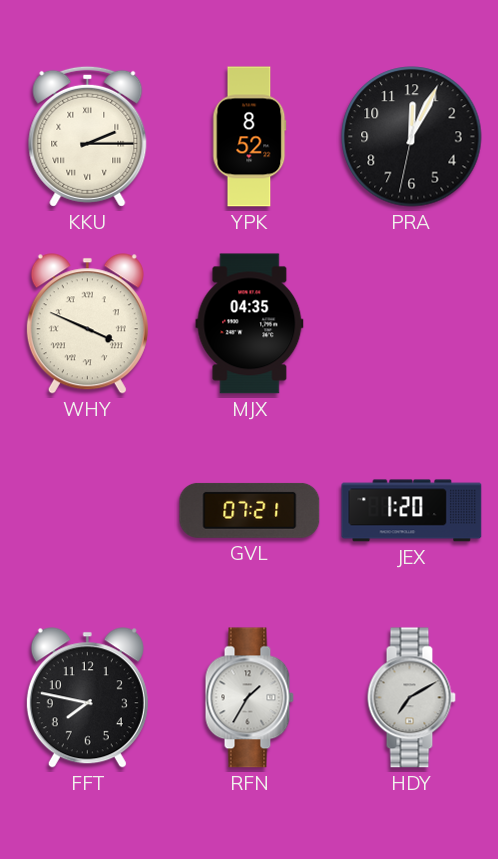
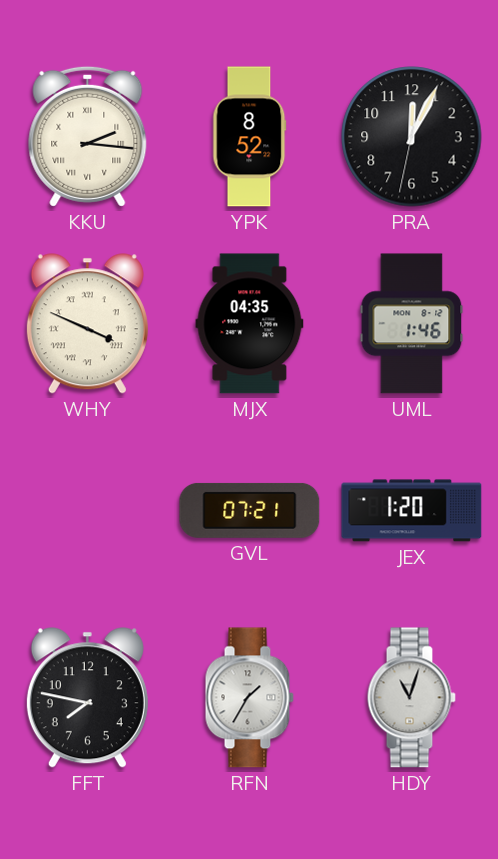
KKU: 2:15 -> 2:16 (88, 136)
UML: none -> 1:46 (412, 324)
HDY: 7:10 -> 11:03 (411, 698)
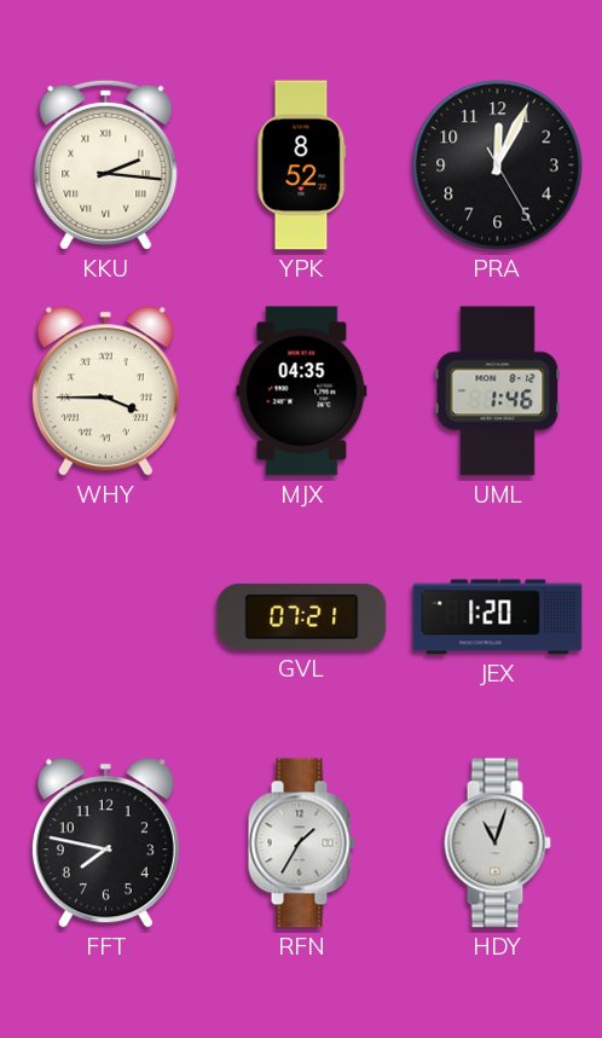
PRA: 12:04:32 -> 12:04:25 (498, 166)
WHY: 3:49 -> 3:45 (105, 392)
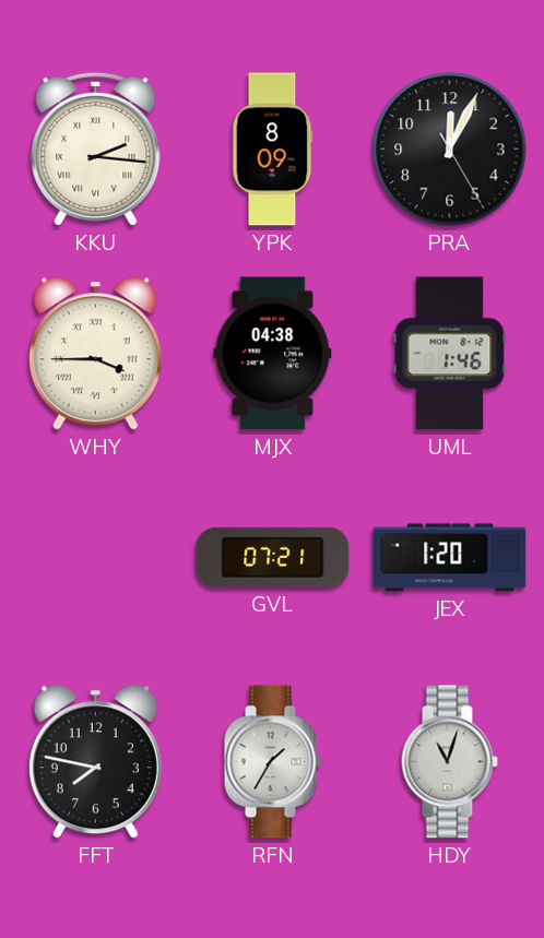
YPK: 8:52 -> 8:09 (273, 150)
MJX: 04:35 -> 04:38 (273, 354)
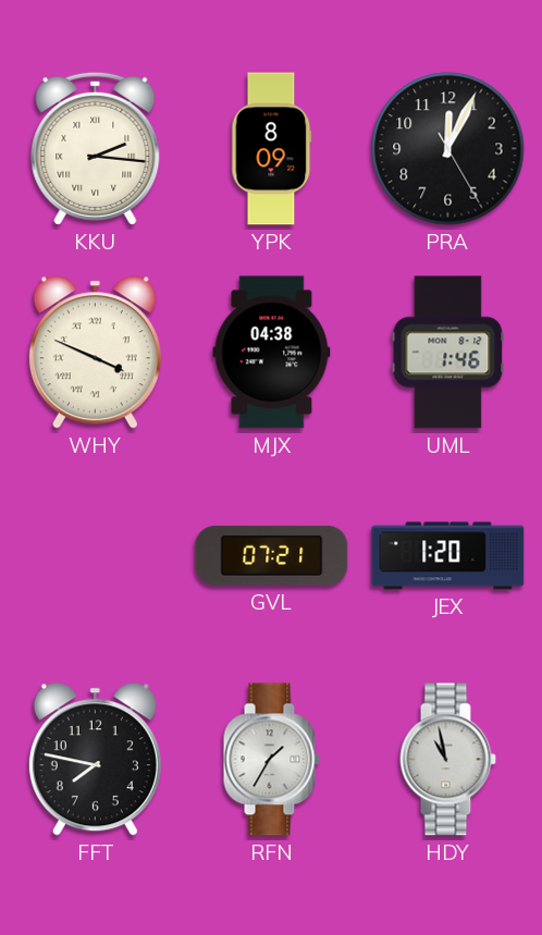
WHY: 3:45 -> 3:49 (95, 353)
HDY: 11:03 -> 10:58 (447, 760)
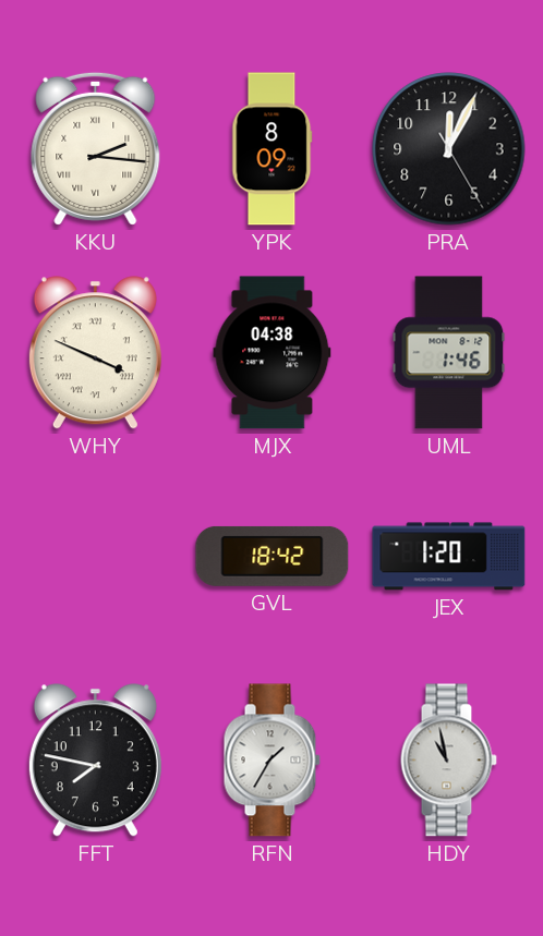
GVL: 07:21 -> 18:42 (273, 556)
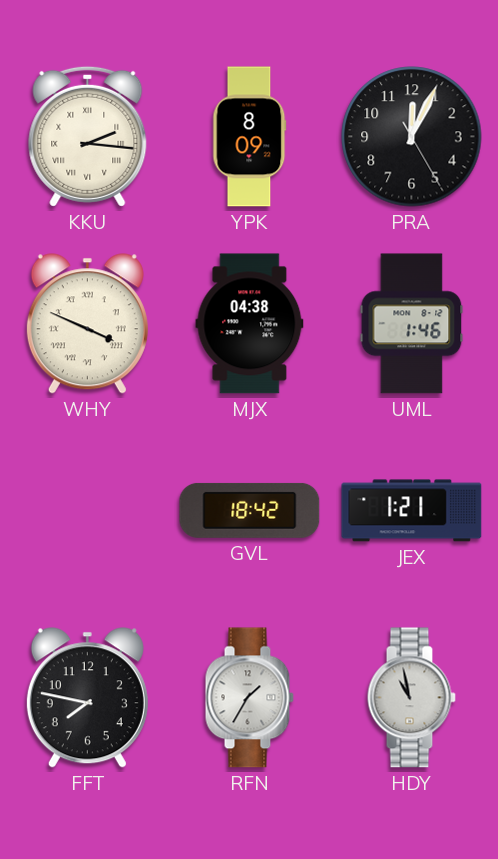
JEX: 1:20 -> 1:21 (412, 511)
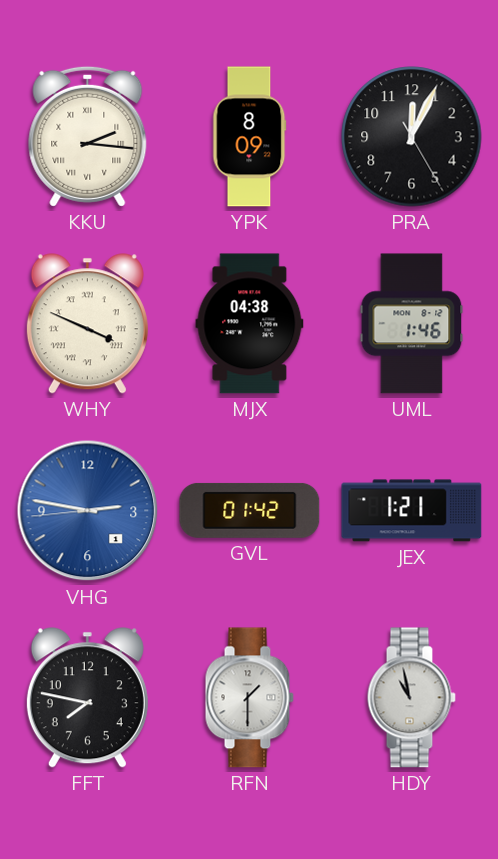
VHG: none -> 2:46 (88, 511)
GVL: 18:42 -> 01:42 (250, 510)
RFN: 1:35 -> 1:30 (249, 698)
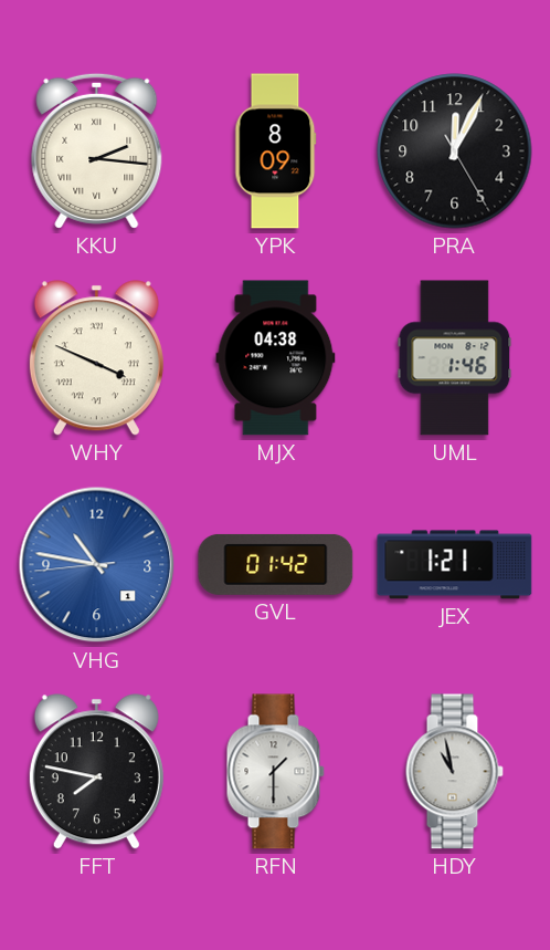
VHG: 2:46 -> 10:46 (97, 565)
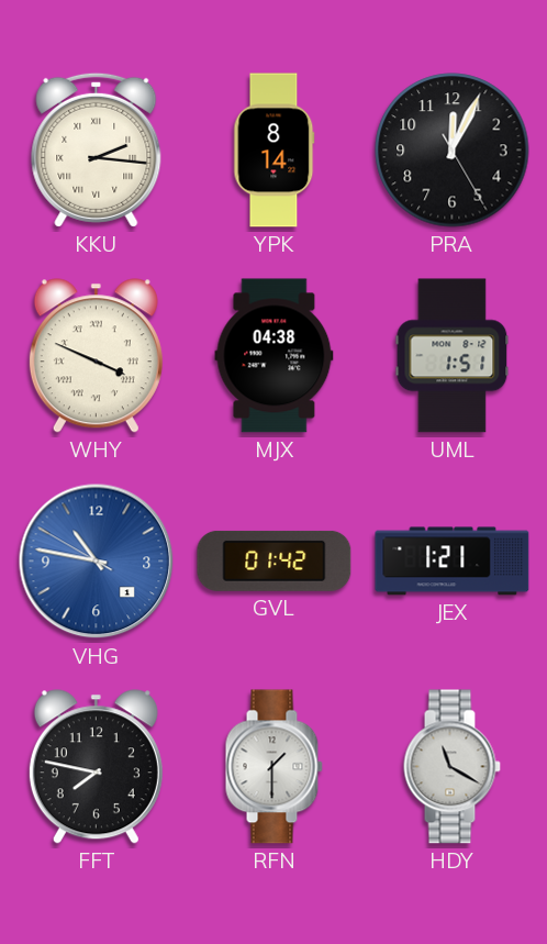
YPK: 8:09 -> 8:14 (275, 151)
UML: 1:46 -> 1:51 (453, 356)
VHG: 10:46:44 -> 10:46:50 (97, 562)
HDY: 10:58 -> 11:20 (451, 767)
